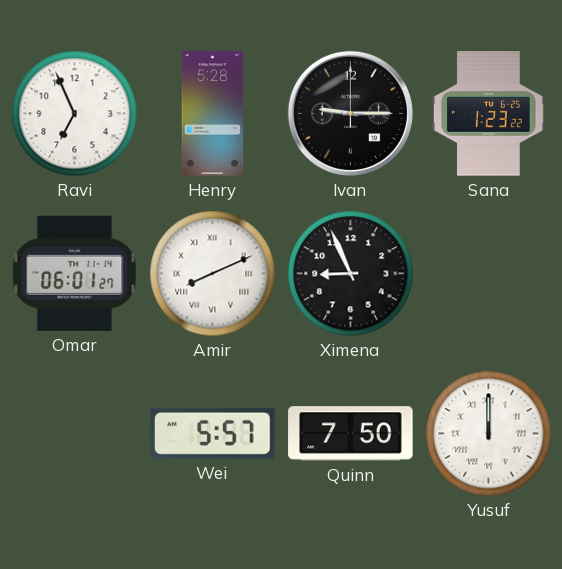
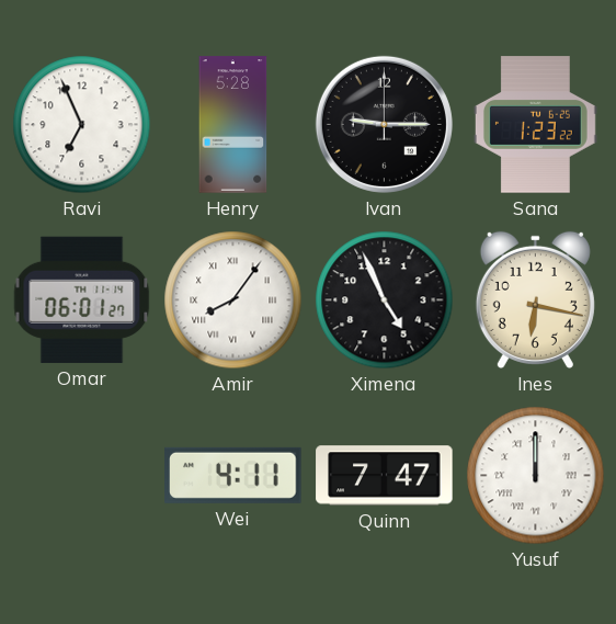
Amir: 8:11 -> 8:06 (233, 300)
Ximena: 8:56 -> 4:56 (385, 300)
Ines: none -> 6:17 (535, 299)
Wei: 5:57 -> 4:11 (233, 475)
Quinn: 7:50 -> 7:47 (385, 476)
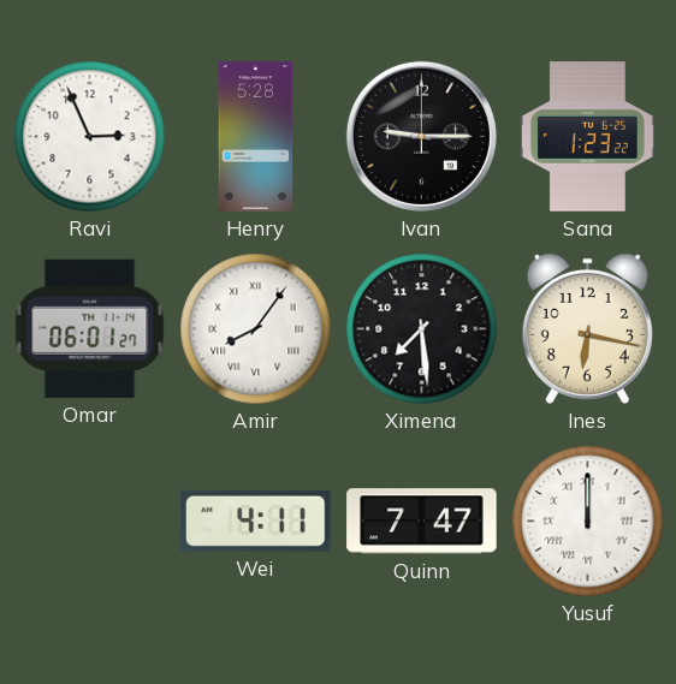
Ravi: 6:56 -> 2:56 (90, 137)
Ximena: 4:56 -> 7:29 (422, 329)
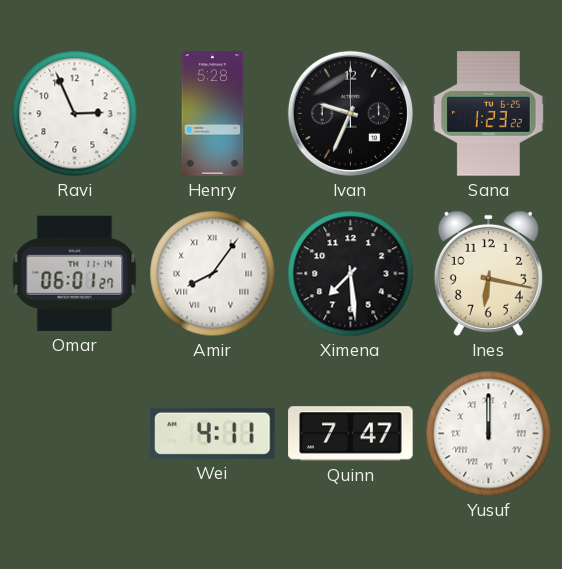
Ivan: 9:15 -> 9:34 (350, 113)
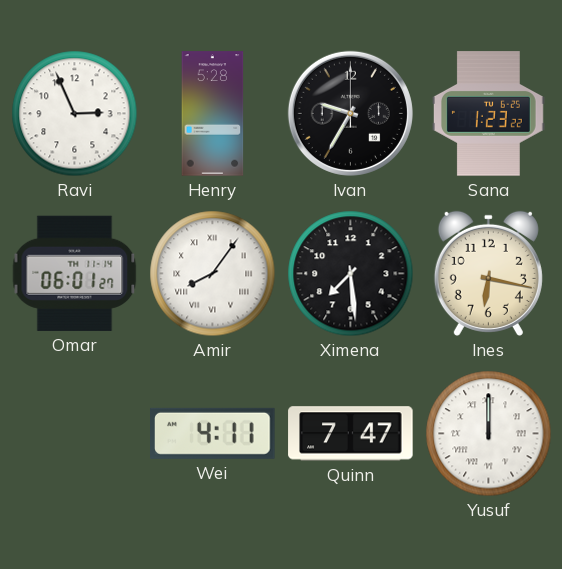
Ivan: 9:34 -> 9:35 (350, 113)
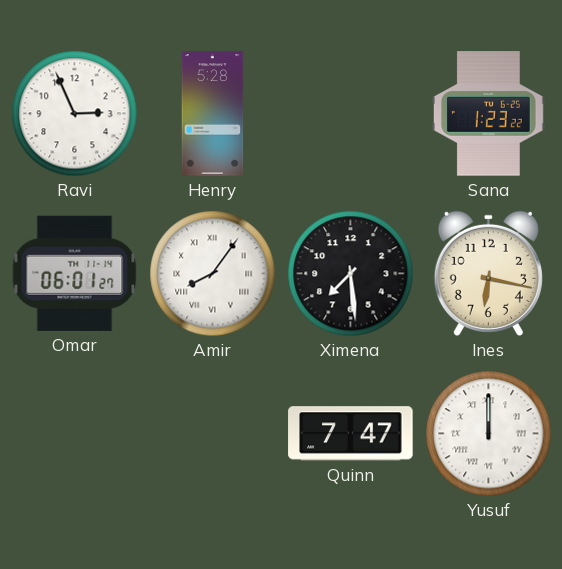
Ivan: 9:35 -> none (350, 113)
Wei: 4:11 -> none (213, 433)
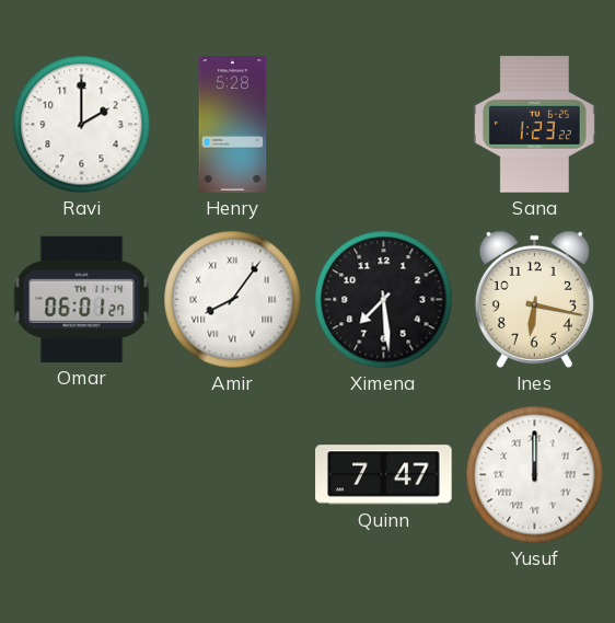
Ravi: 2:56 -> 2:00 (82, 125)
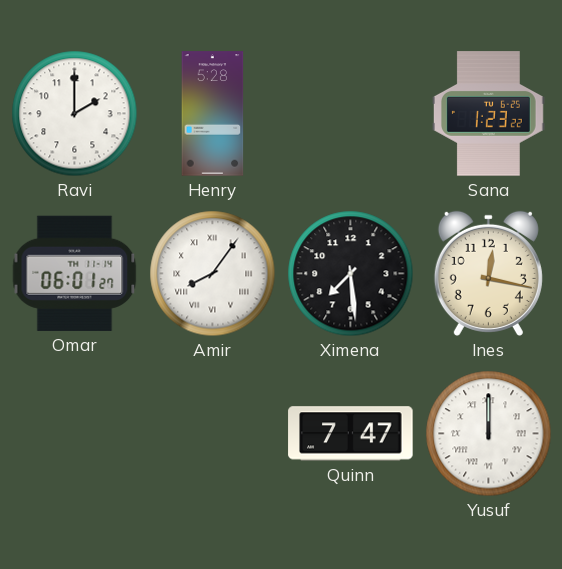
Ines: 6:17 -> 12:17 (488, 273)
